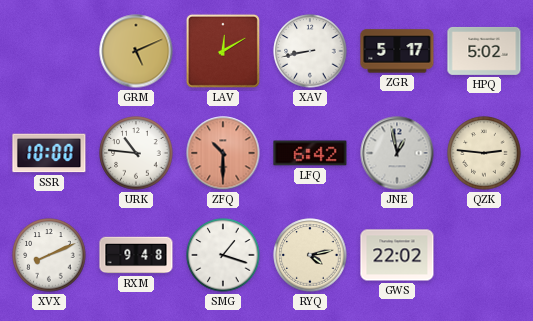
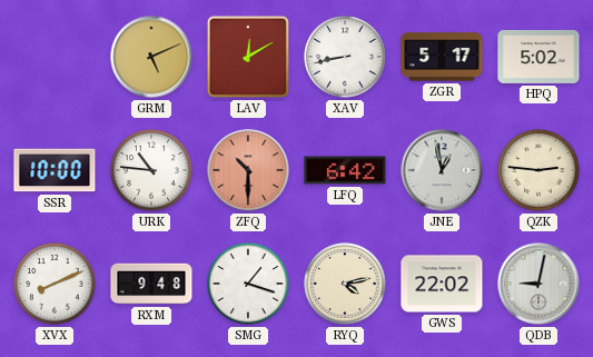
QDB: none -> 9:02 (538, 284)
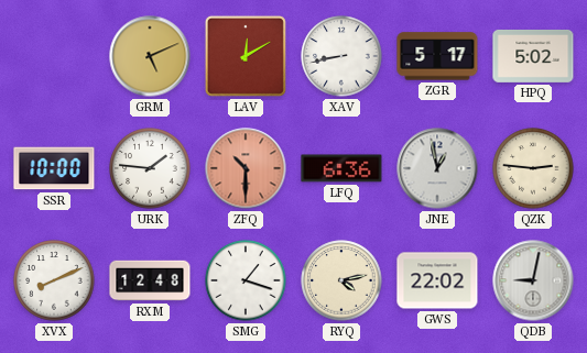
URK: 10:46 -> 1:46 (150, 168)
LFQ: 6:42 -> 6:36 (341, 168)
RXM: 9:48 -> 12:48 (150, 280)
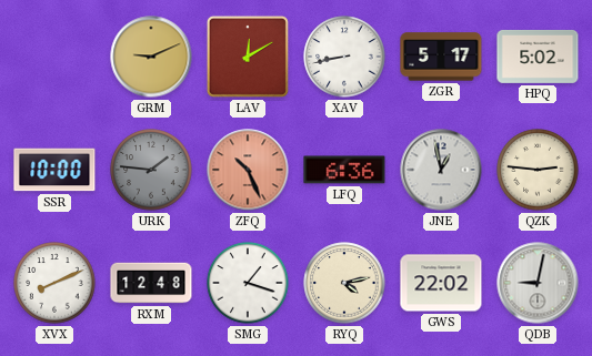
GRM: 5:11 -> 9:11 (151, 57)
URK dial: white -> grey (151, 170)
ZFQ: 10:30 -> 10:26 (248, 170)
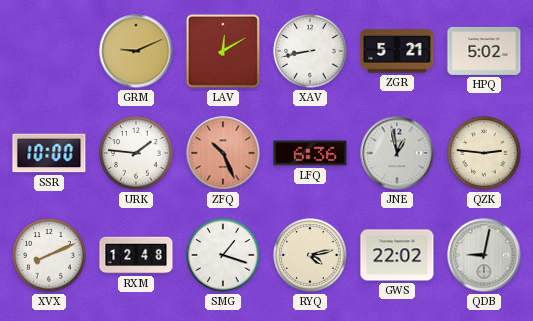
ZGR: 5:17 -> 5:21 (397, 51)
URK dial: grey -> white (136, 153)
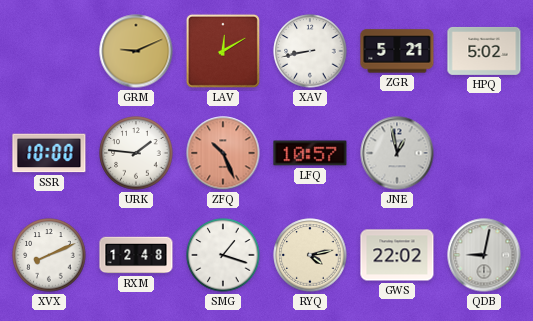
LFQ: 6:36 -> 10:57 (310, 153)
QZK: 2:46 -> none (484, 153)
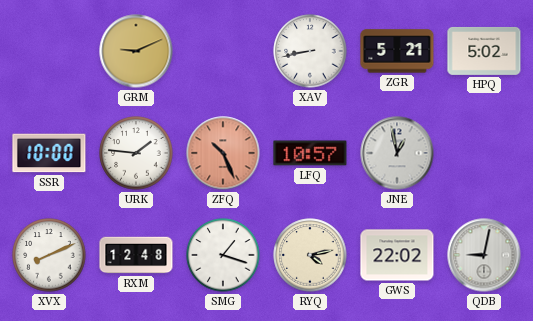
LAV: 12:10 -> none (223, 51)
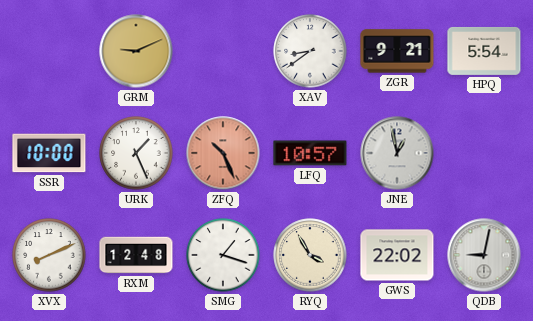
XAV: 8:43 -> 8:39 (310, 51)
ZGR: 5:21 -> 9:21 (397, 51)
HPQ: 5:02 -> 5:54 (484, 51)
URK: 1:46 -> 1:26 (136, 153)
RYQ: 4:13 -> 3:55 (310, 255)
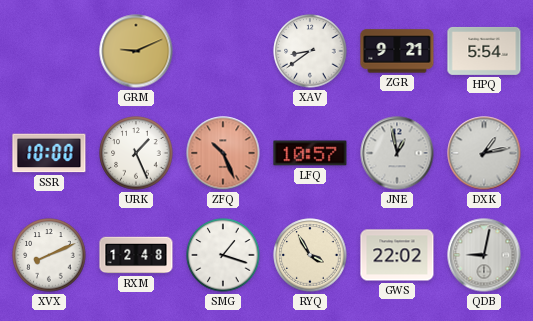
DXK: none -> 1:13 (484, 153)
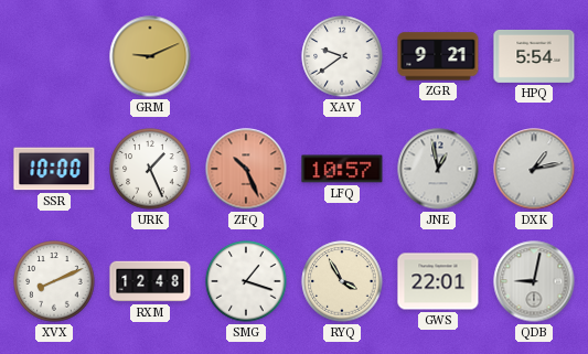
XAV: 8:39 -> 9:39 (342, 56)
GWS: 22:02 -> 22:01 (438, 281)
